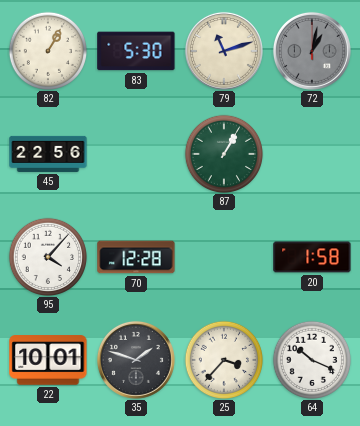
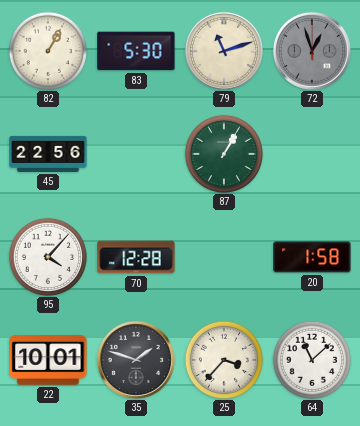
72: 1:02 -> 12:57 (312, 51)
64: 10:19 -> 11:08 (311, 359)
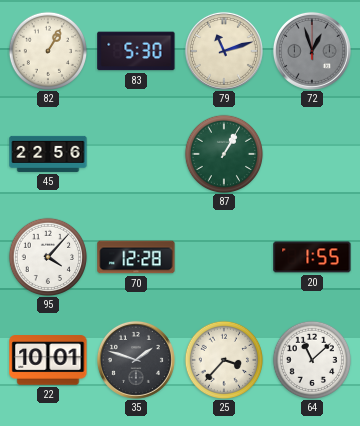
20: 1:58 -> 1:55 (312, 257)
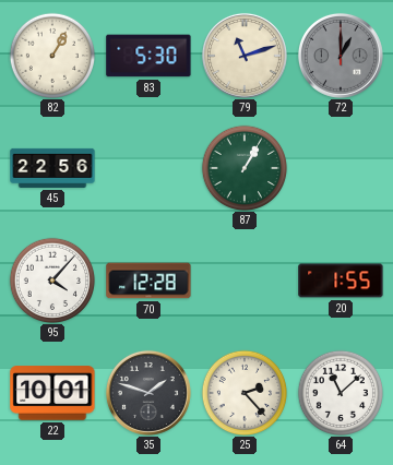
72: 12:57 -> 1:00 (341, 56)
25: 3:37 -> 2:23 (243, 392)
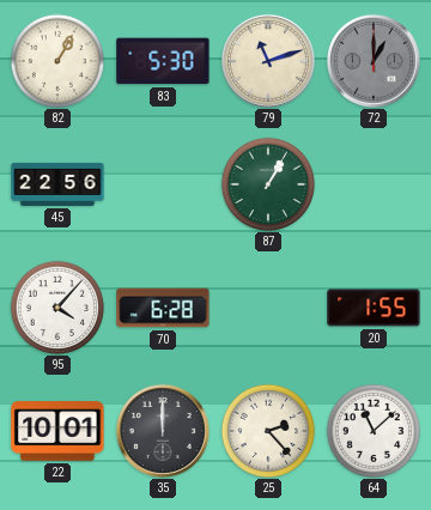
70: 12:28 -> 6:28 (163, 308)
35: 1:48 -> 12:00 (163, 431)
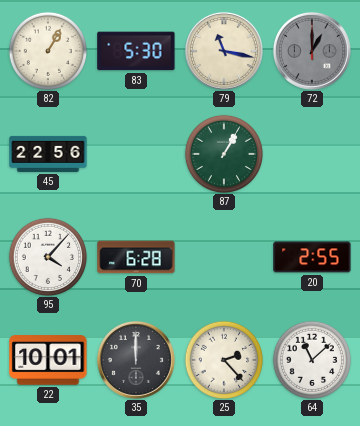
79: 11:12 -> 11:17 (224, 51)
20: 1:55 -> 2:55 (312, 257)
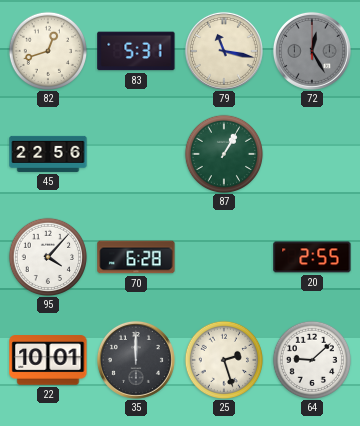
82: 1:05 -> 12:42 (47, 50)
83: 5:30 -> 5:31 (136, 51)
72: 1:00 -> 12:25 (312, 51)
25: 2:23 -> 2:27 (223, 359)
64: 11:08 -> 9:08 (311, 359)
